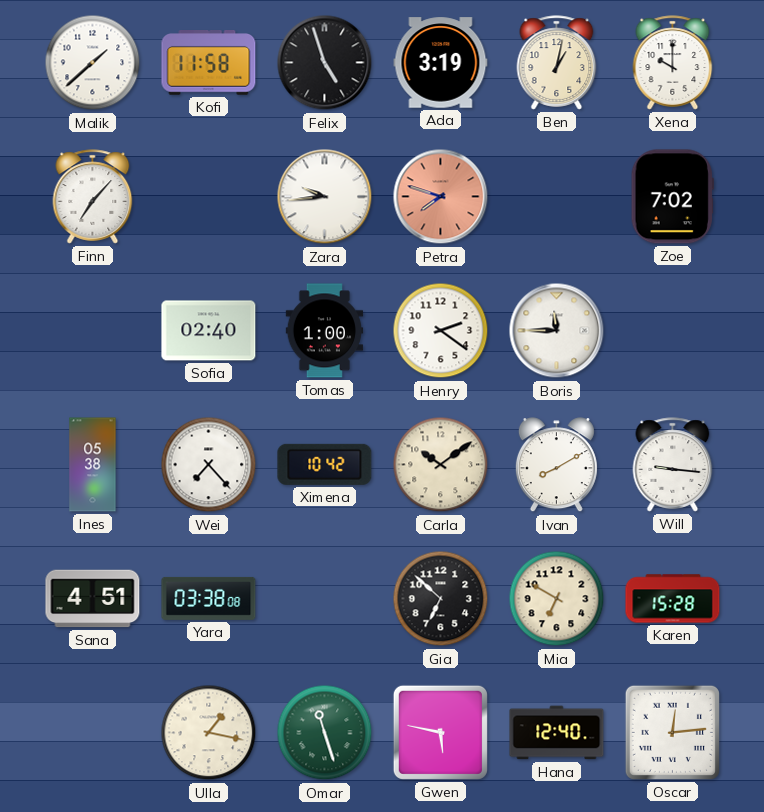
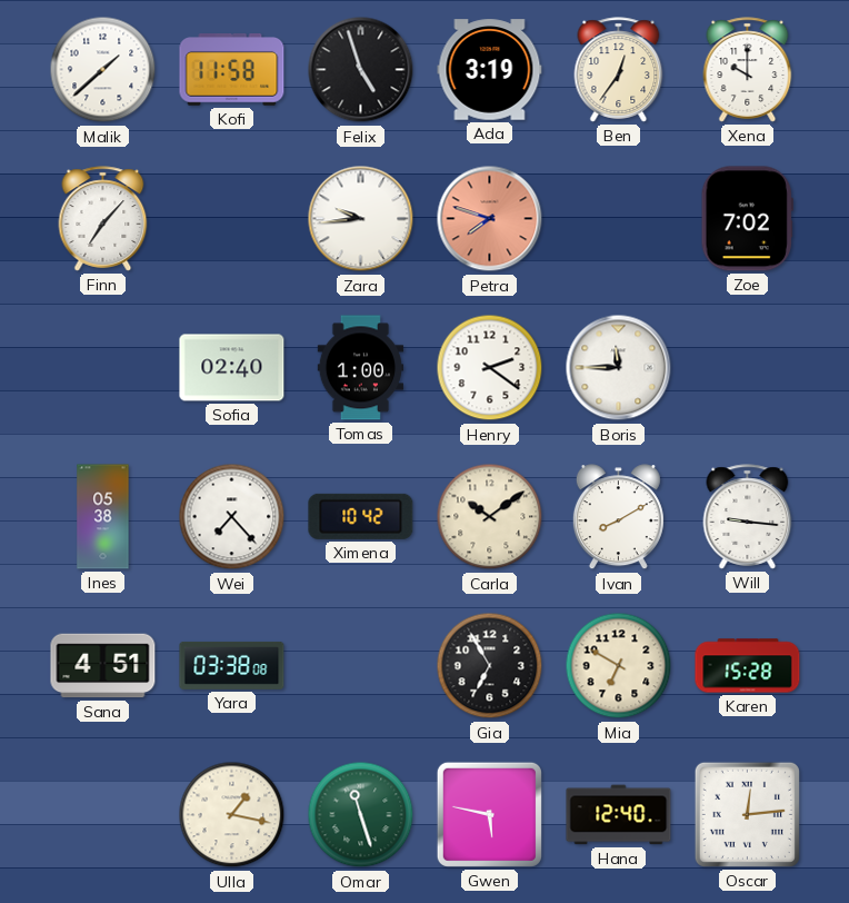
Ben: 1:02 -> 12:36 (619, 70)
Gia: 6:52 -> 6:55 (490, 666)
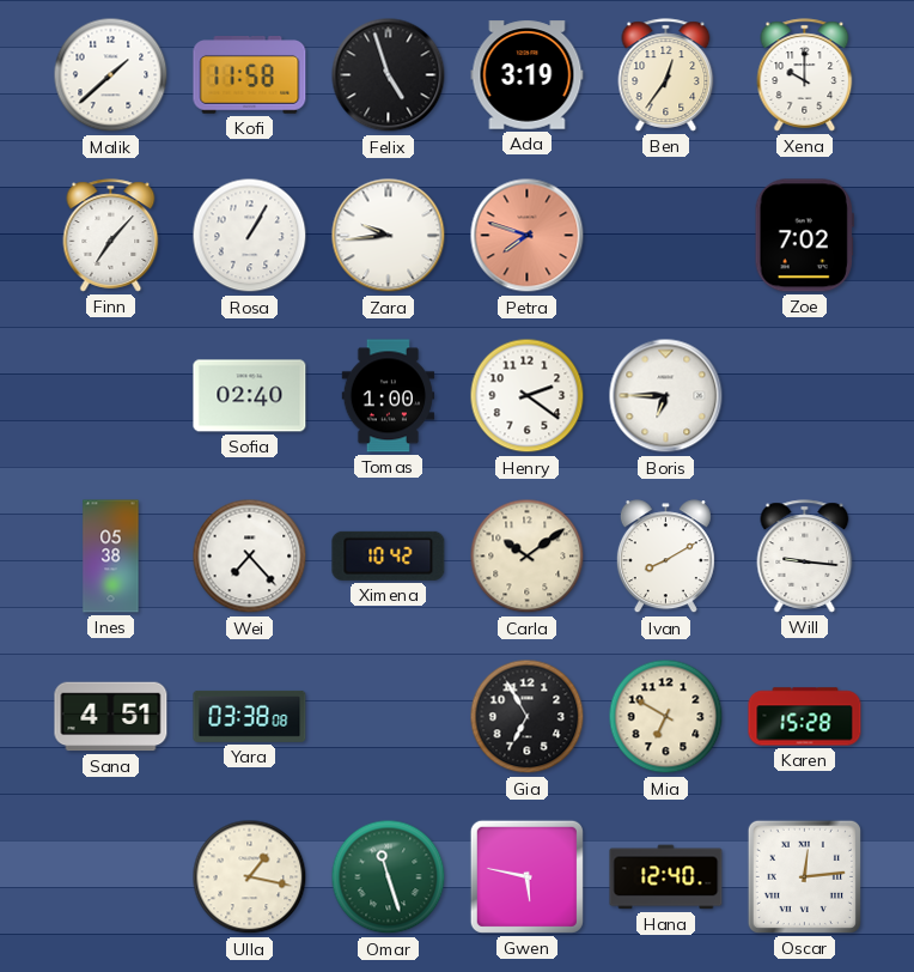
Rosa: none -> 1:05 (250, 236)
Boris: 11:45 -> 6:45 (666, 396)
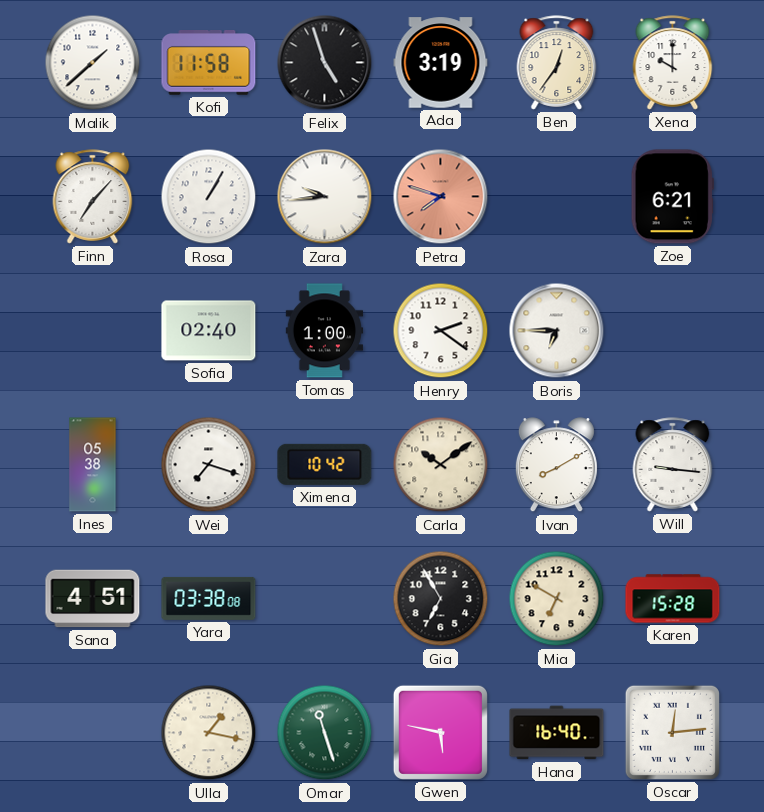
Zoe: 7:02 -> 6:21 (672, 197)
Wei: 7:23 -> 7:18 (209, 465)
Hana: 12:40 -> 16:40 (557, 733)
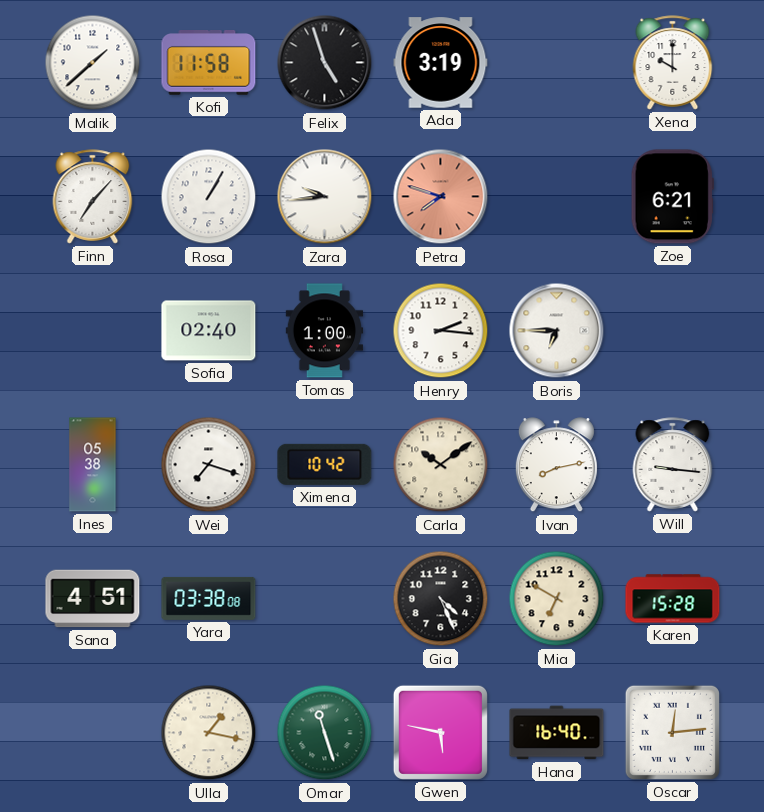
Ben: 12:36 -> none (557, 63)
Henry: 2:21 -> 2:16 (441, 331)
Ivan: 8:10 -> 8:13 (556, 465)
Gia: 6:55 -> 4:26 (441, 599)
